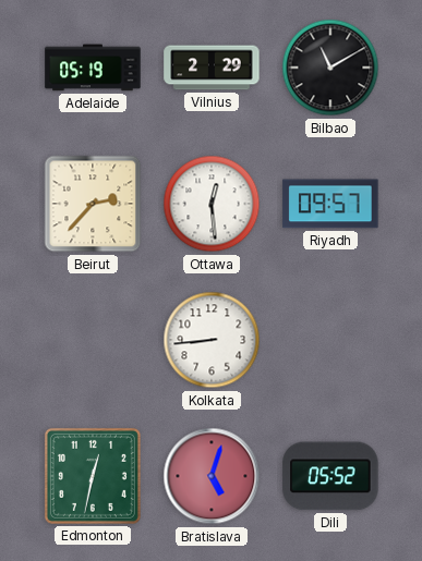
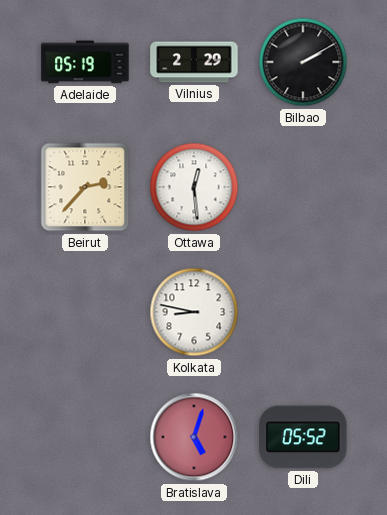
Bilbao: 11:10 -> 2:10 (303, 62)
Riyadh: 09:57 -> none (330, 204)
Kolkata: 8:44 -> 8:47 (194, 312)
Edmonton: 12:32 -> none (93, 476)
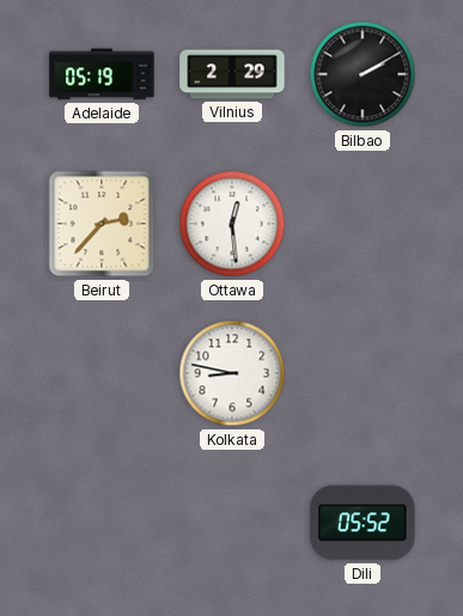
Bratislava: 5:03 -> none (194, 437)
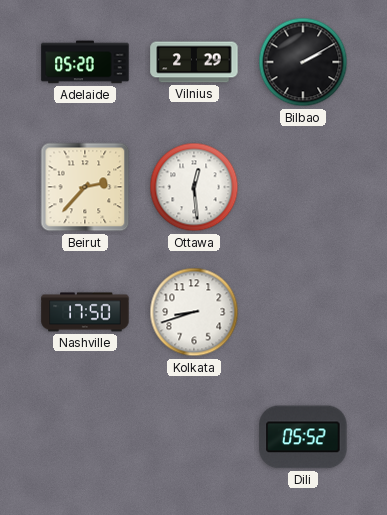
Adelaide: 05:19 -> 05:20 (85, 62)
Nashville: none -> 17:50 (85, 312)
Kolkata: 8:47 -> 8:42 (194, 312)
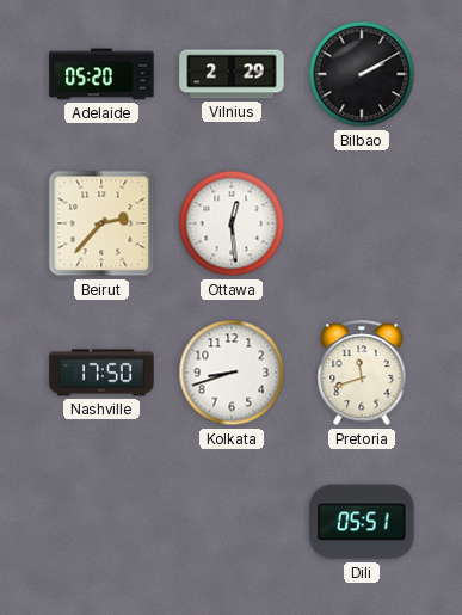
Pretoria: none -> 11:42 (362, 374)
Dili: 05:52 -> 05:51 (362, 522)
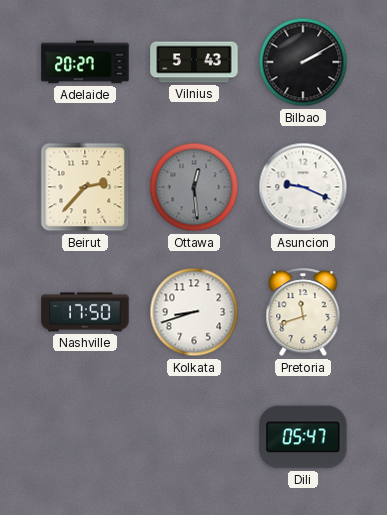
Adelaide: 05:20 -> 20:27 (85, 62)
Vilnius: 2:29 -> 5:43 (194, 62)
Ottawa dial: white -> grey (194, 187)
Asuncion: none -> 9:19 (303, 187)
Dili: 05:51 -> 05:47 (303, 437)
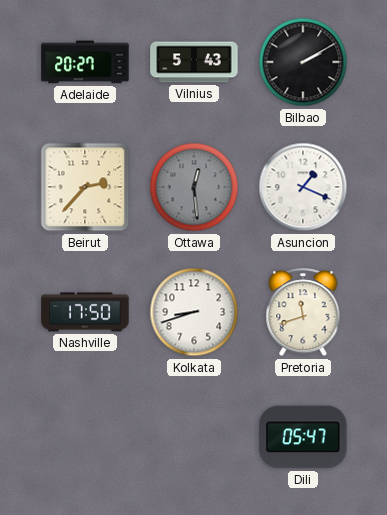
Asuncion: 9:19 -> 1:19 (303, 187)
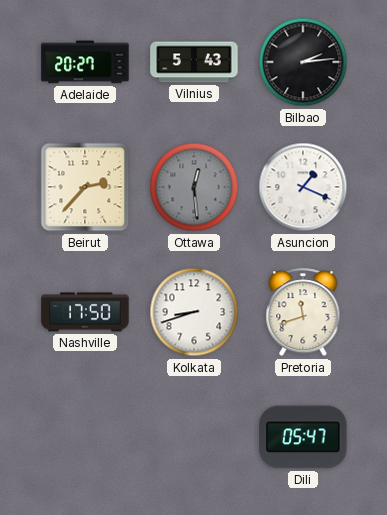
Bilbao: 2:10 -> 2:14 (303, 62)
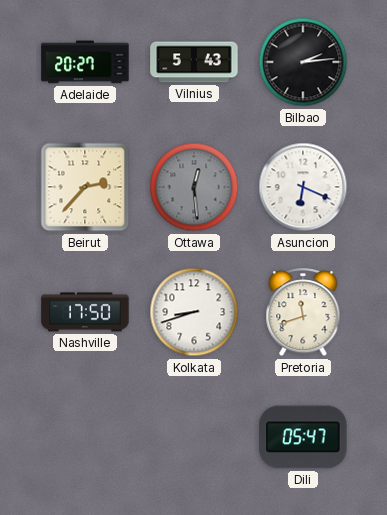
Asuncion: 1:19 -> 6:19 (303, 187)
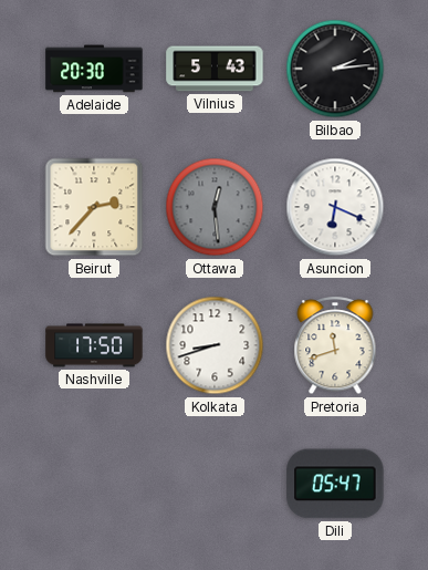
Adelaide: 20:27 -> 20:30 (94, 69)
